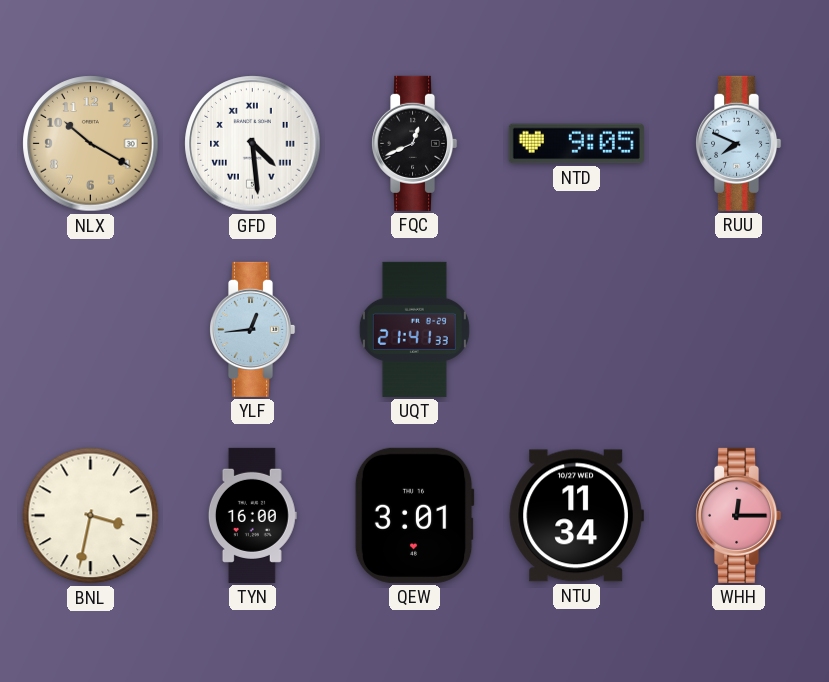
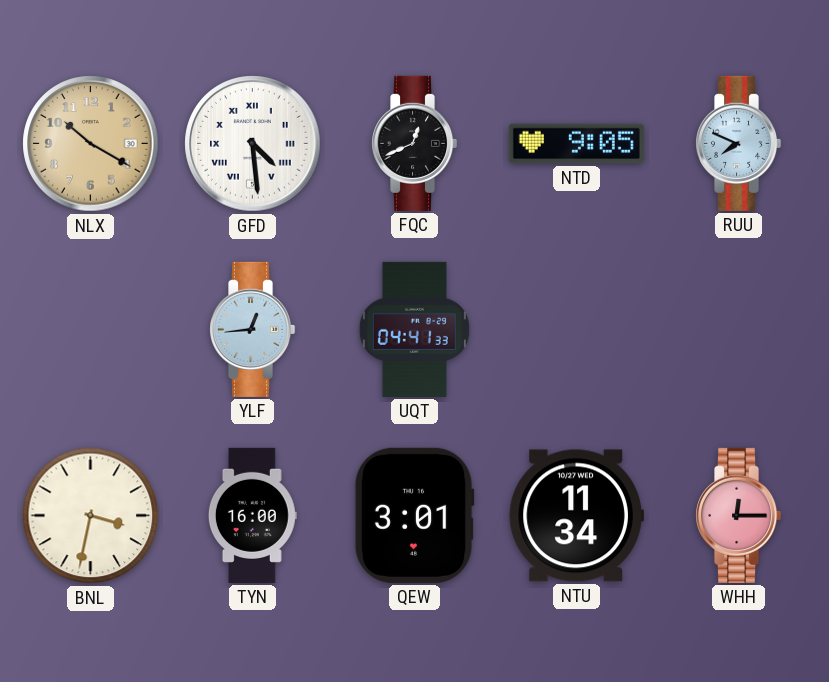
UQT: 21:41 -> 04:41 (414, 329)
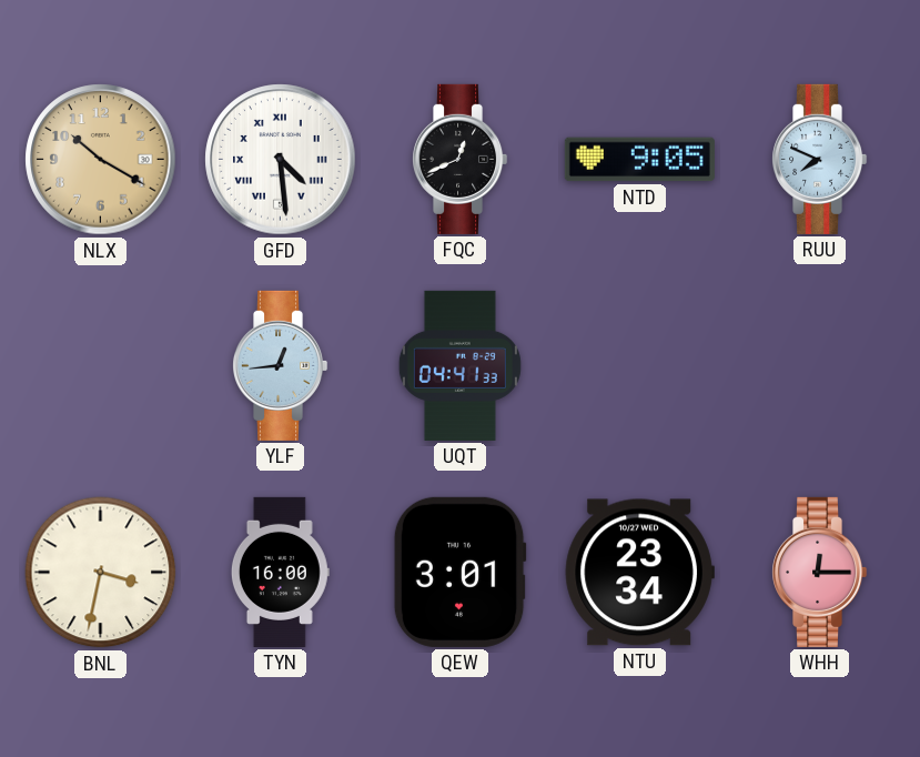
NTU: 11:34 -> 23:34 (639, 573)
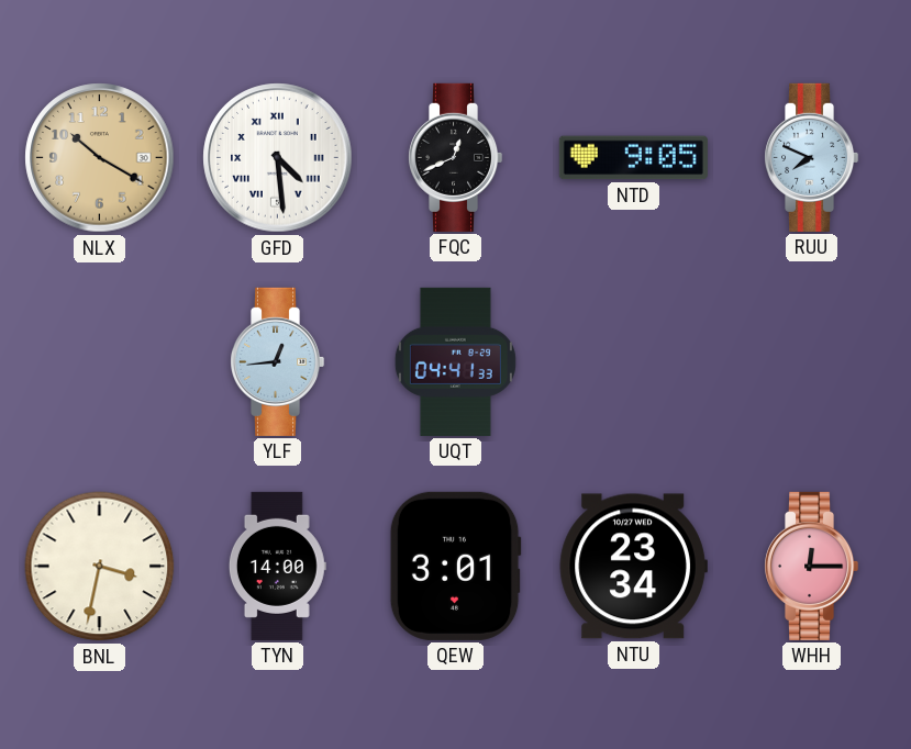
TYN: 16:00 -> 14:00 (277, 566)
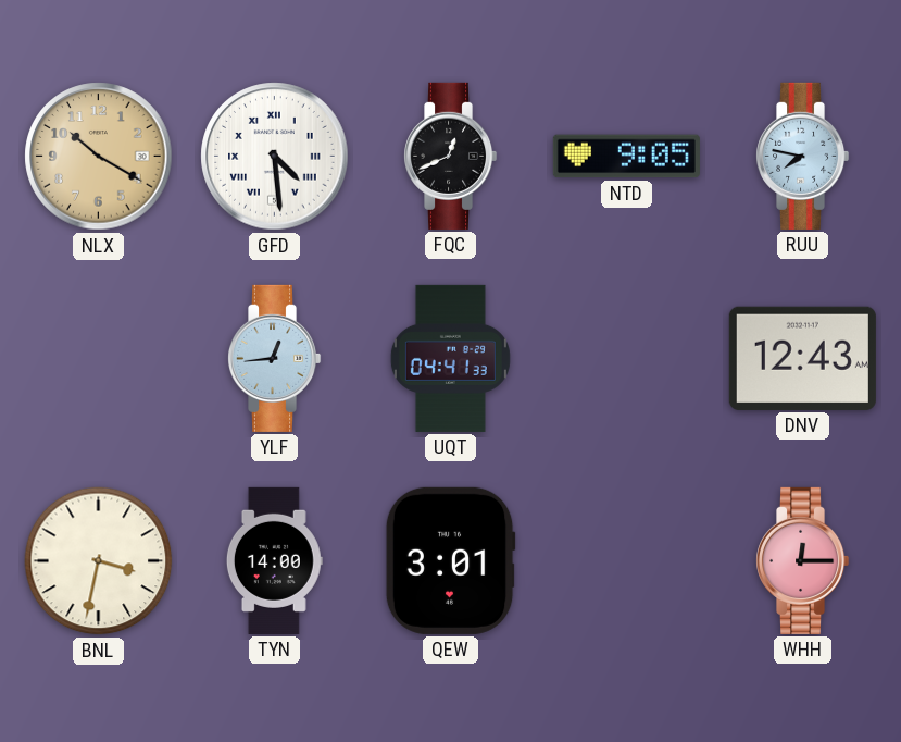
RUU: 7:49 -> 7:47 (803, 156)
DNV: none -> 12:43 (802, 358)
NTU: 23:34 -> none (633, 567)
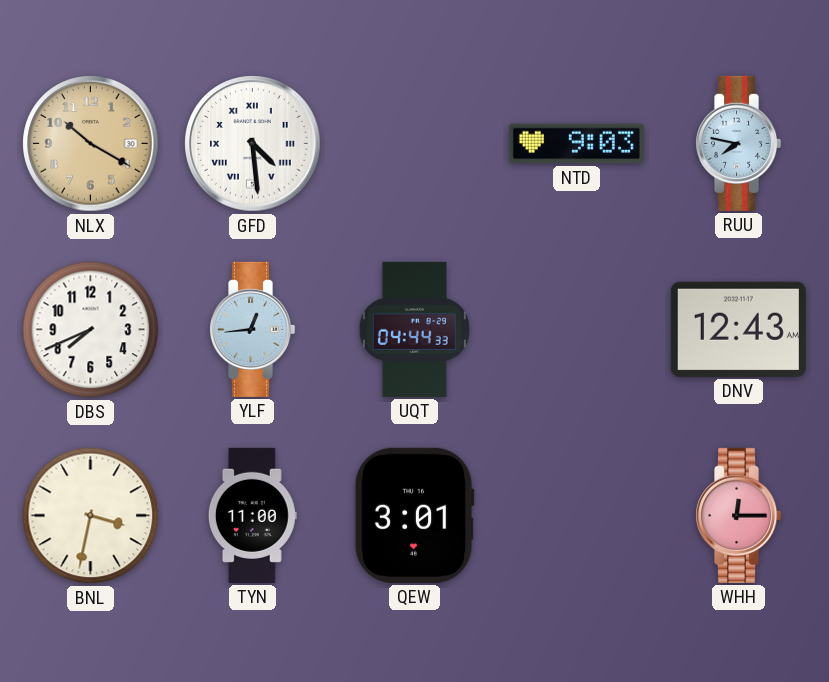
FQC: 12:41 -> none (451, 156)
NTD: 9:05 -> 9:03 (576, 144)
DBS: none -> 7:41 (91, 330)
UQT: 04:41 -> 04:44 (414, 329)
TYN: 14:00 -> 11:00 (252, 515)
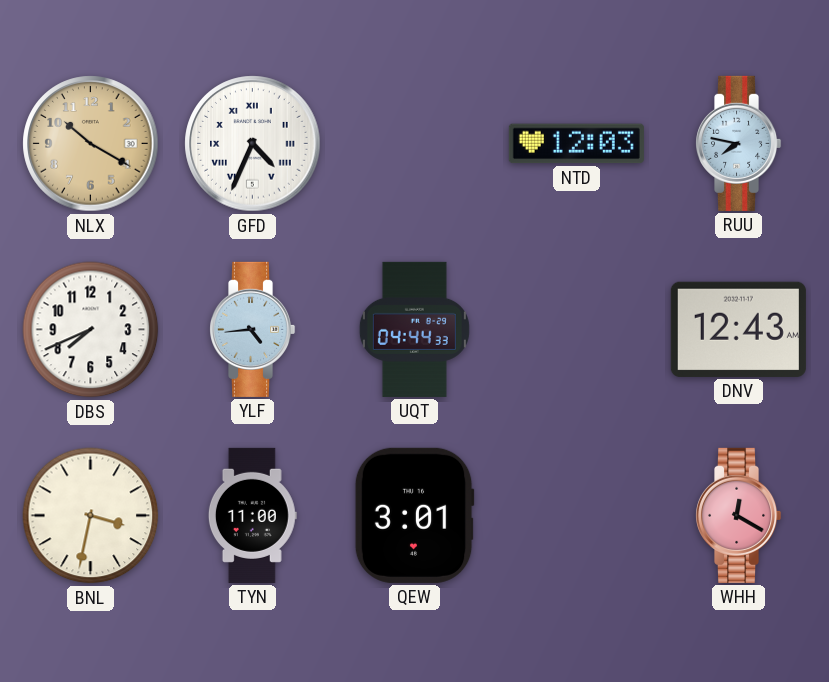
GFD: 4:29 -> 4:34 (253, 144)
NTD: 9:03 -> 12:03 (576, 144)
YLF: 12:44 -> 4:44 (253, 329)
WHH: 12:15 -> 12:20 (739, 515)
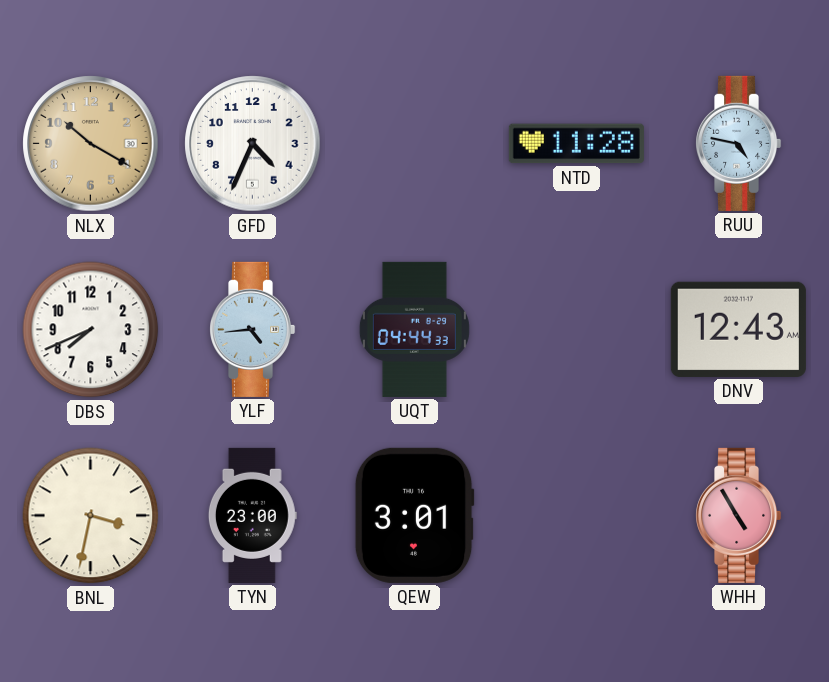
GFD numerals: Roman -> Arabic (253, 144)
NTD: 12:03 -> 11:28 (576, 144)
RUU: 7:47 -> 4:47 (739, 143)
TYN: 11:00 -> 23:00 (252, 515)
WHH: 12:20 -> 4:55 (739, 515)
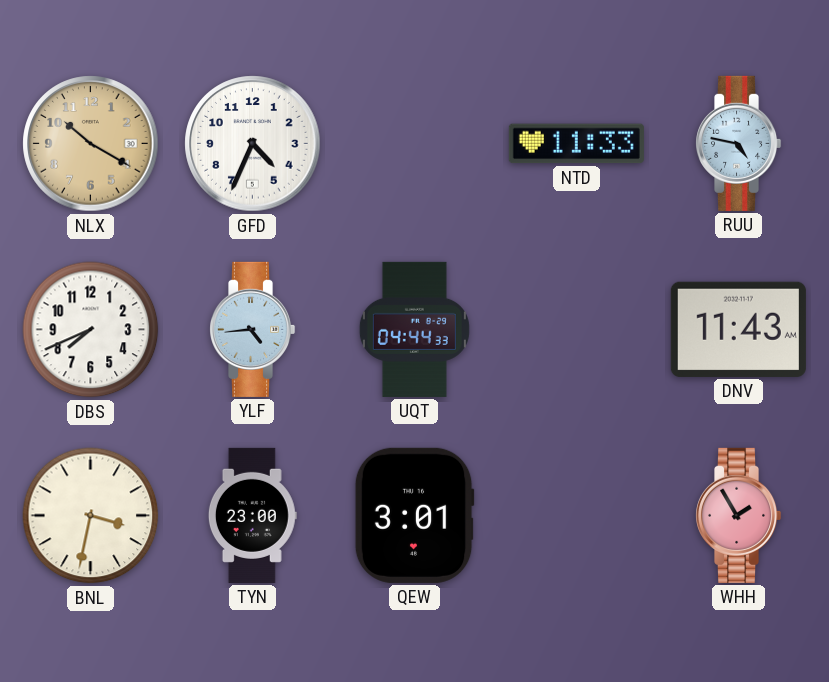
NTD: 11:28 -> 11:33 (576, 144)
DNV: 12:43 -> 11:43 (738, 329)
WHH: 4:55 -> 1:55 (739, 515)
